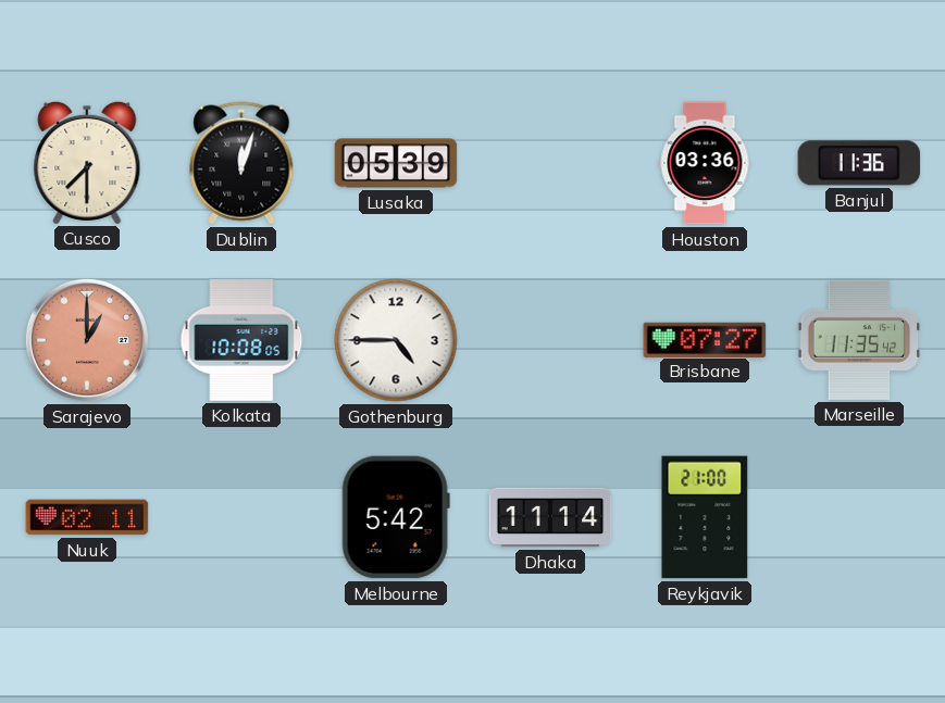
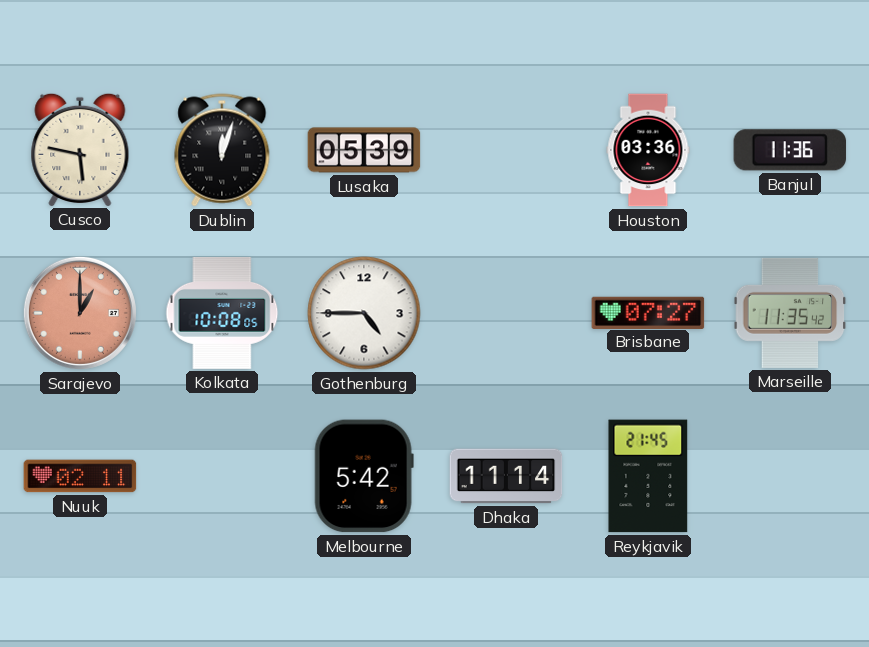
Cusco: 7:30 -> 5:47 (80, 149)
Reykjavik: 21:00 -> 21:45 (648, 476)
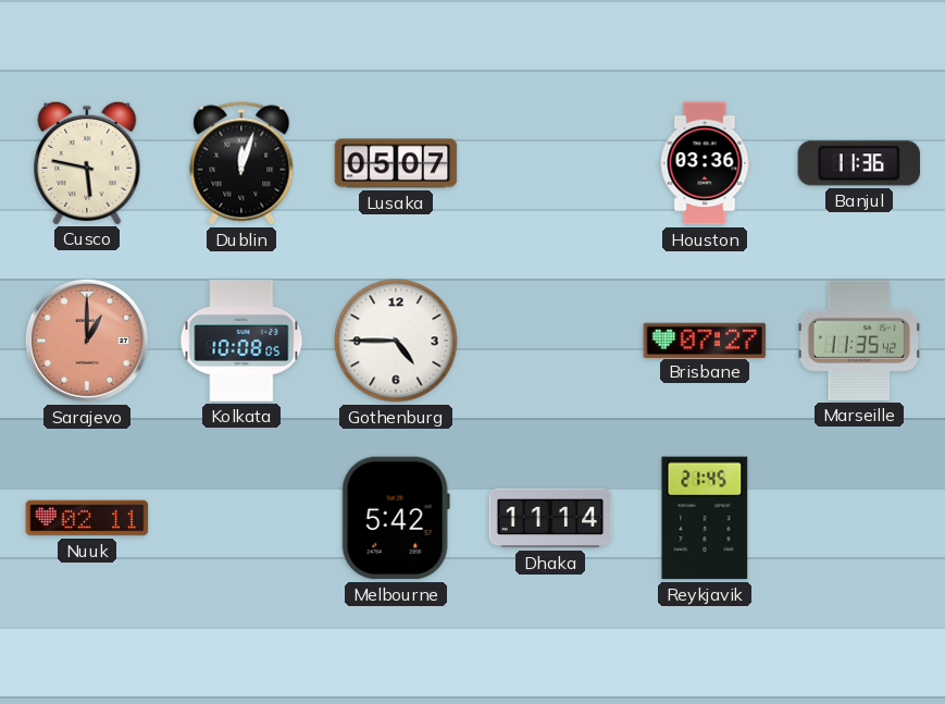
Lusaka: 05:39 -> 05:07 (396, 163)
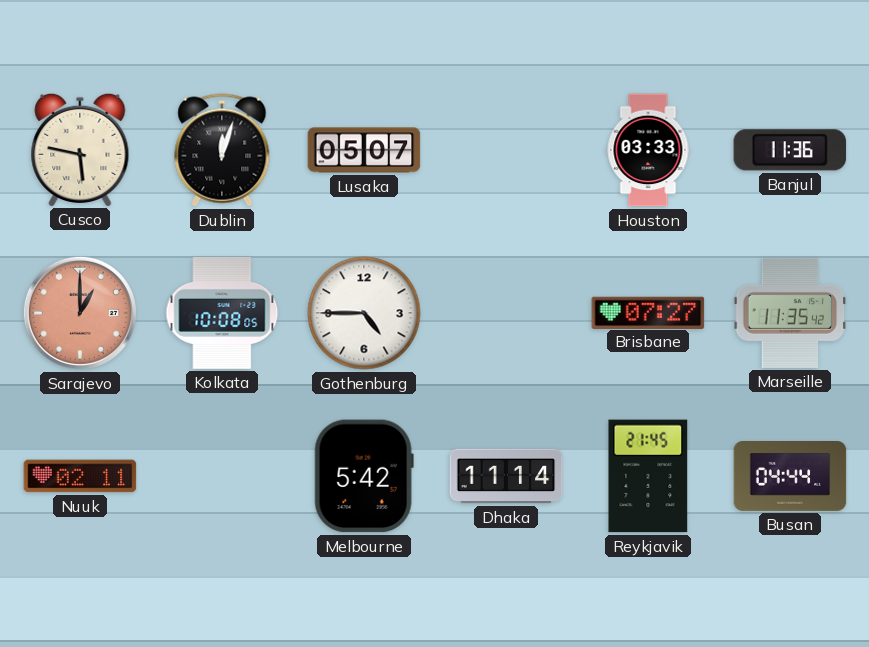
Houston: 03:36 -> 03:33 (648, 150)
Busan: none -> 04:44 (790, 477)
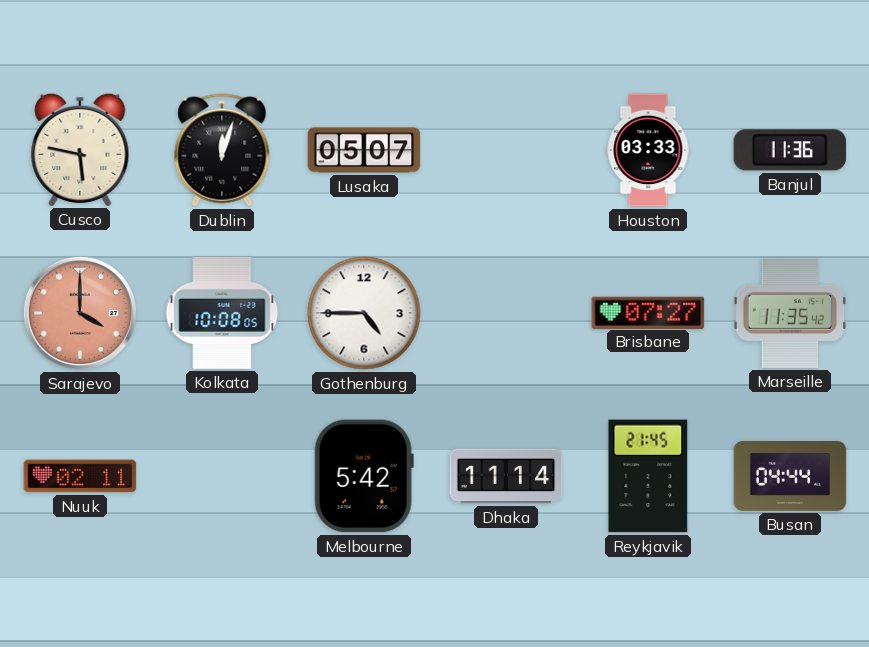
Sarajevo: 1:00 -> 4:00 (80, 313)
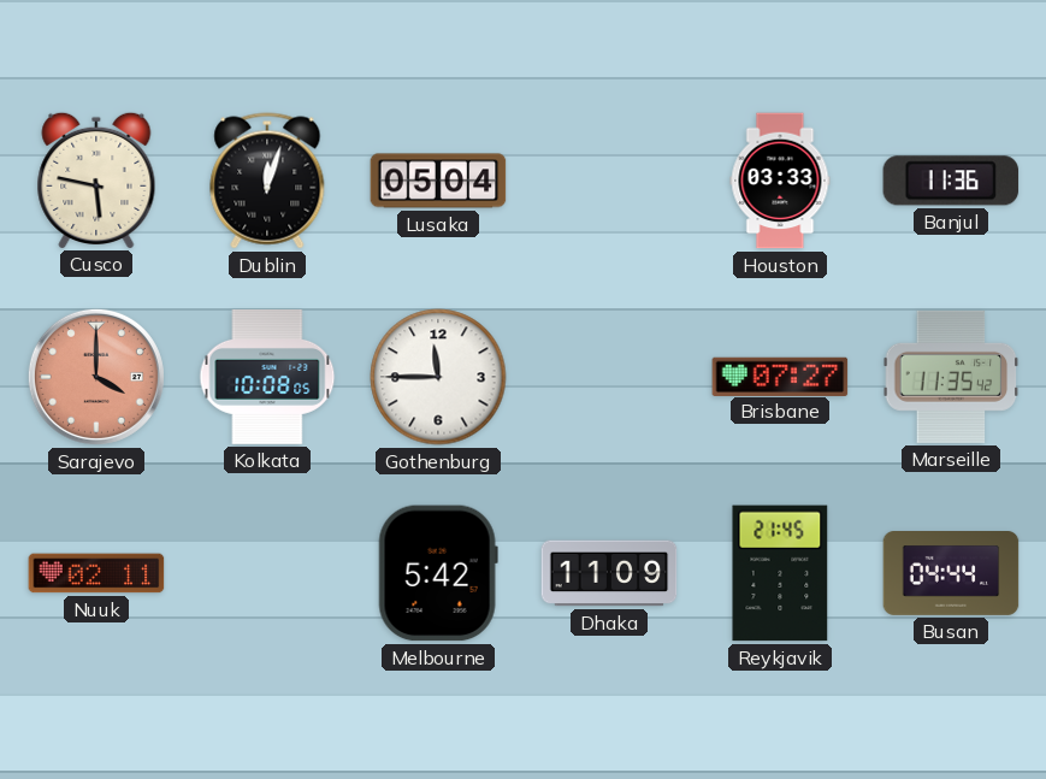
Lusaka: 05:07 -> 05:04 (438, 181)
Gothenburg: 4:45 -> 11:45 (438, 377)
Dhaka: 11:14 -> 11:09 (609, 573)
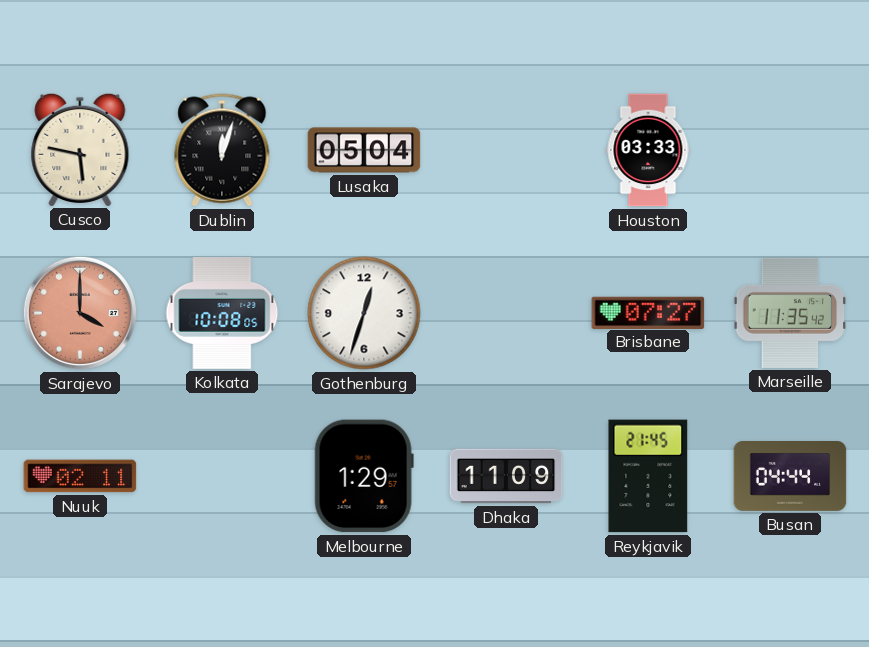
Banjul: 11:36 -> none (951, 181)
Gothenburg: 11:45 -> 12:33 (364, 313)
Melbourne: 5:42 -> 1:29 (364, 476)
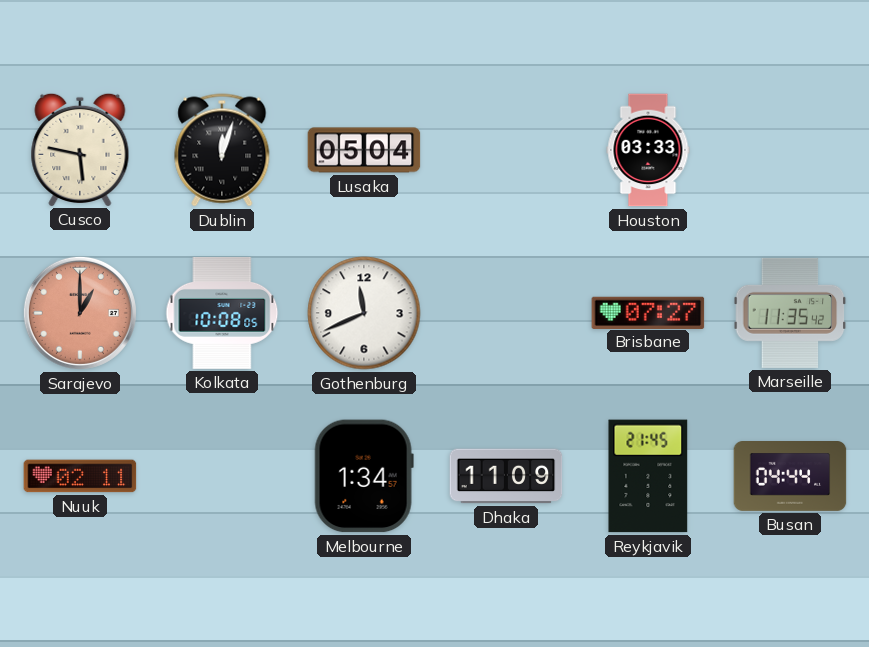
Sarajevo: 4:00 -> 1:00 (80, 313)
Gothenburg: 12:33 -> 11:41 (364, 313)
Melbourne: 1:29 -> 1:34 (364, 476)
